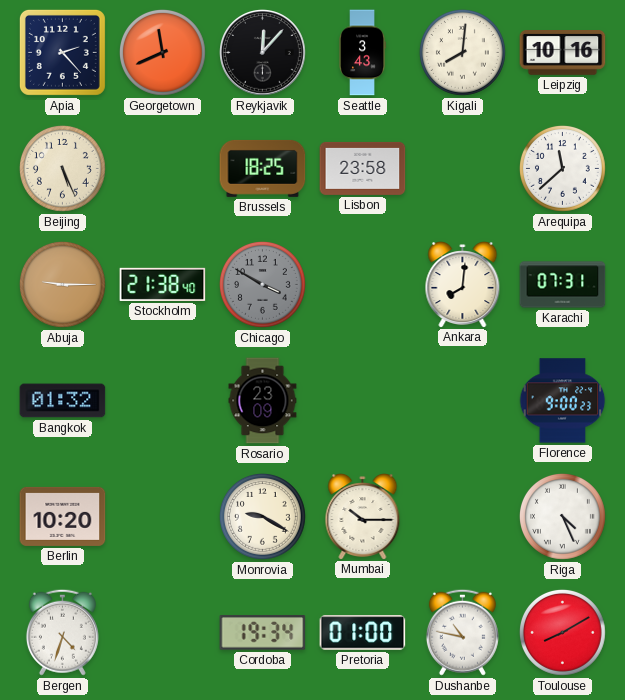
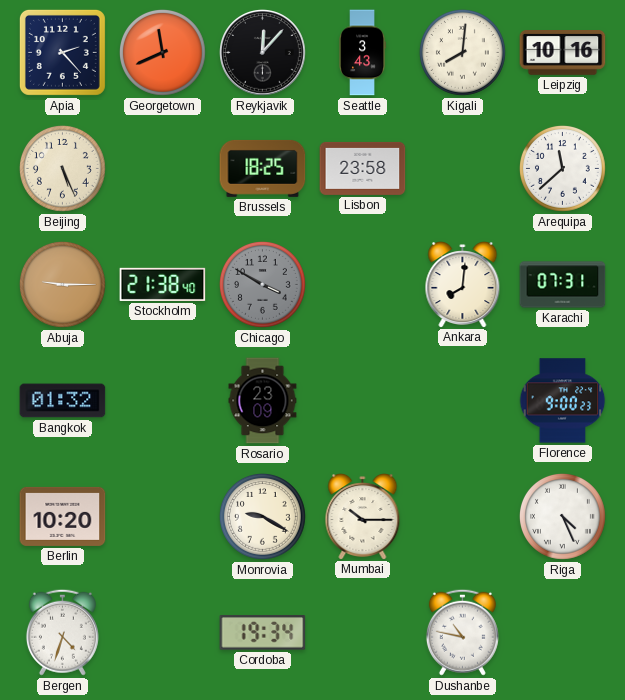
Pretoria: 01:00 -> none (363, 633)
Toulouse: 8:10 -> none (562, 632)
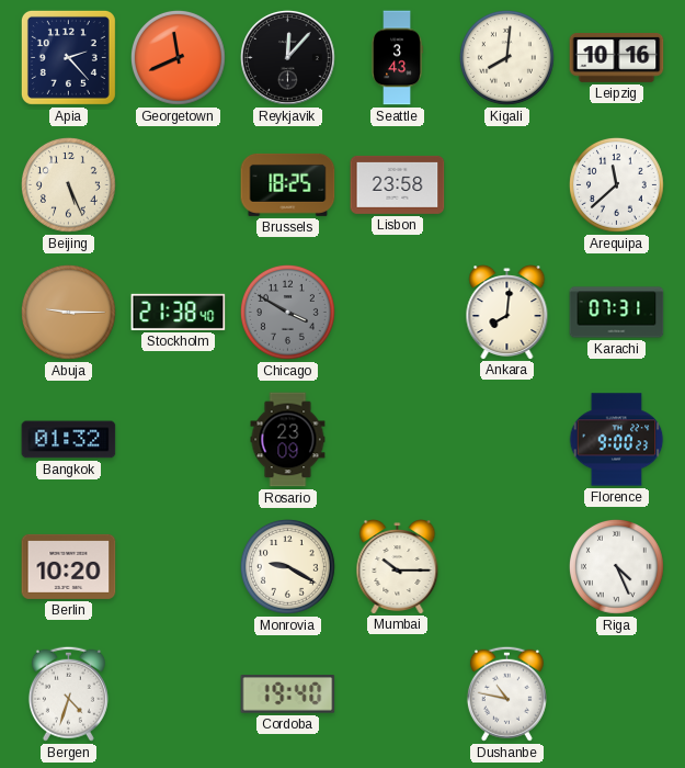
Cordoba: 19:34 -> 19:40 (288, 694)
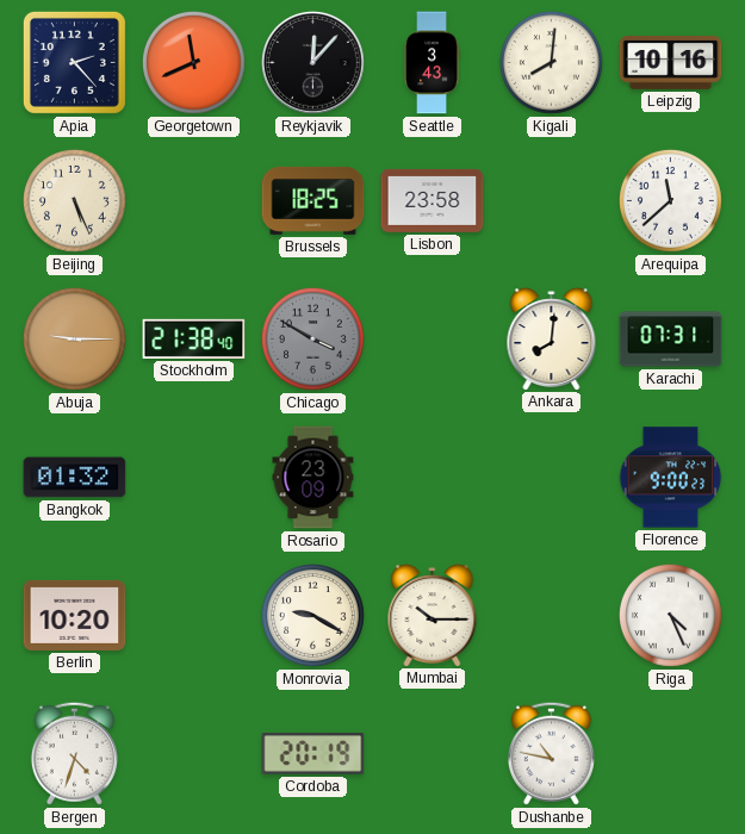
Cordoba: 19:40 -> 20:19 (313, 754)
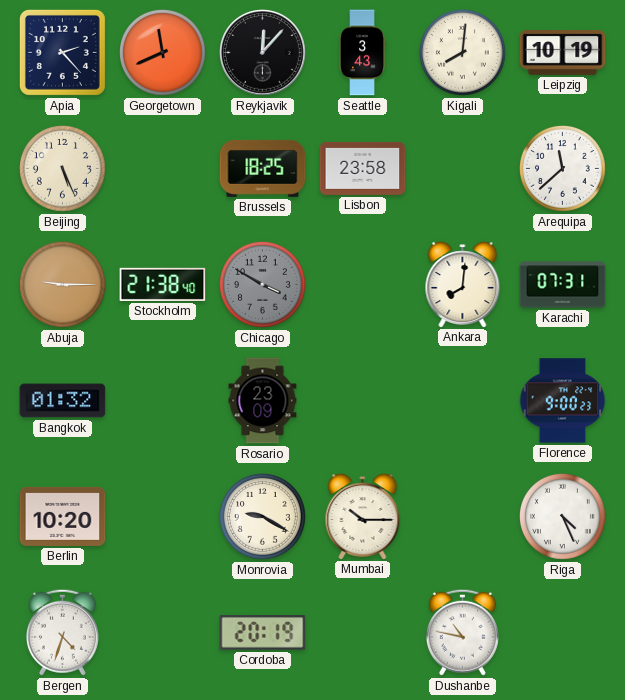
Leipzig: 10:16 -> 10:19 (563, 53)
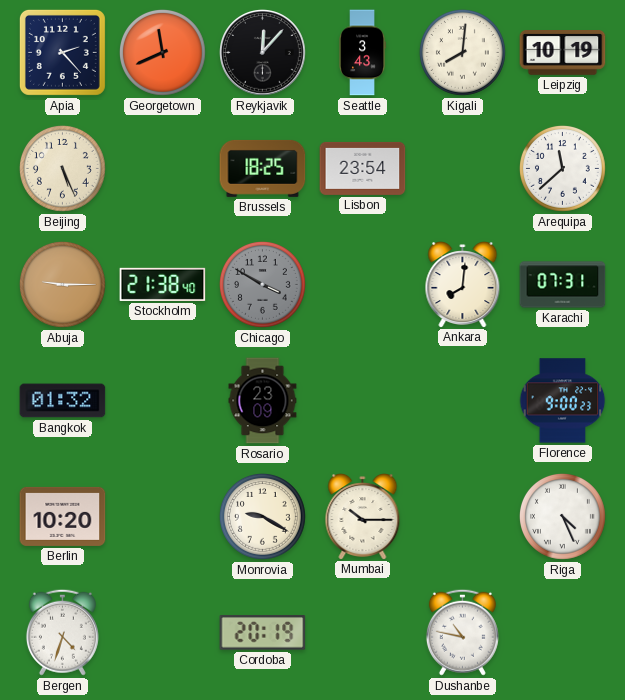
Lisbon: 23:58 -> 23:54 (363, 168)
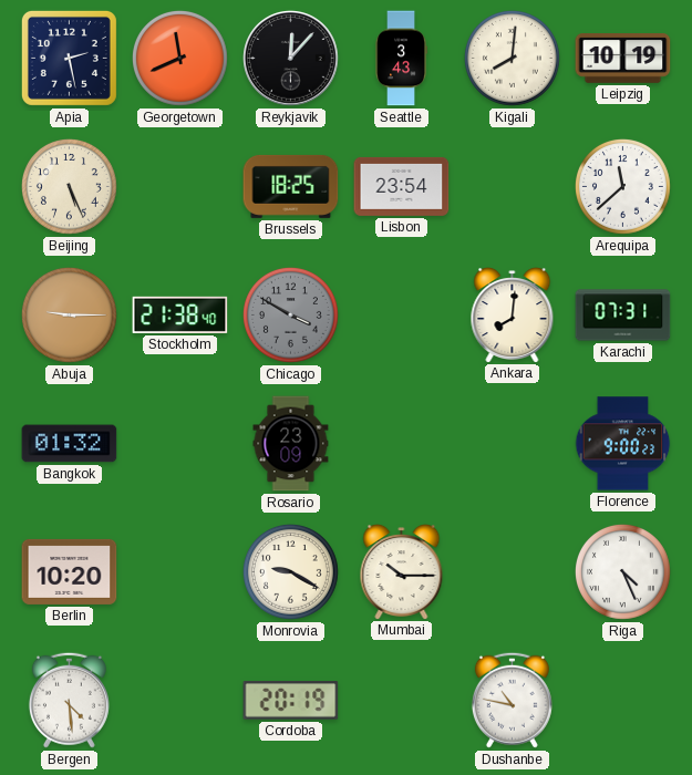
Apia: 2:23 -> 2:28 (69, 58)
Bergen: 4:33 -> 4:29 (69, 700)
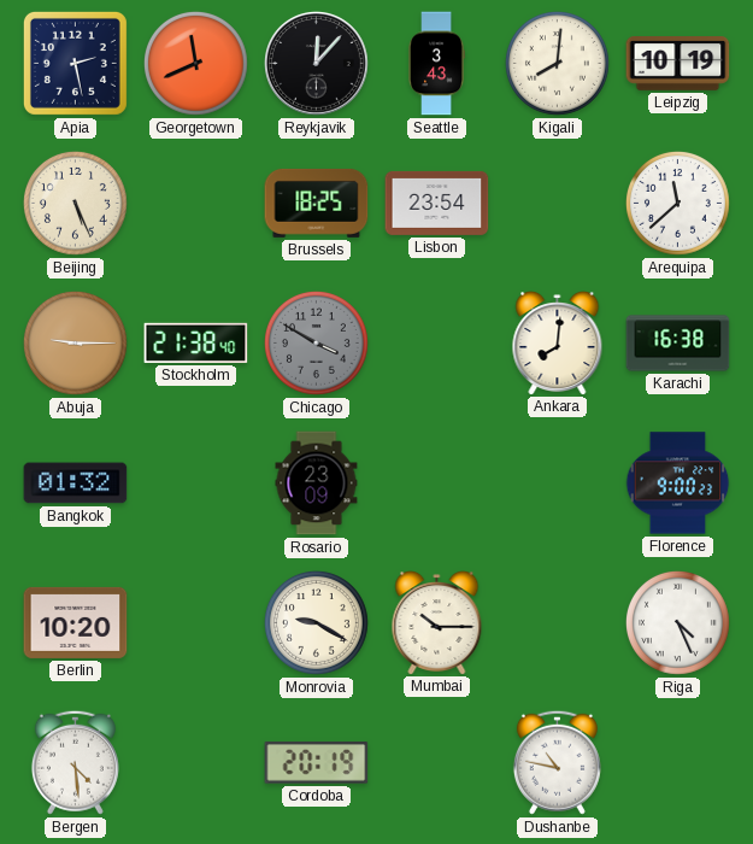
Karachi: 07:31 -> 16:38 (678, 344)
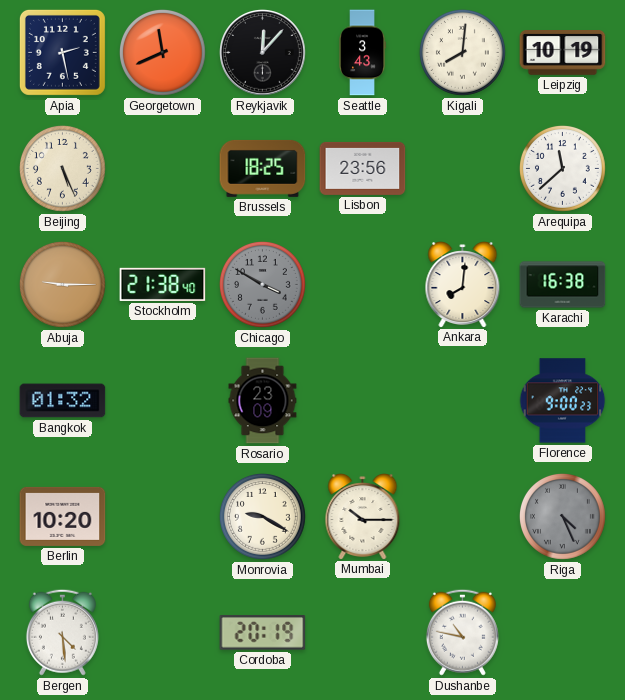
Lisbon: 23:54 -> 23:56 (363, 168)
Riga dial: white -> grey (562, 516)
